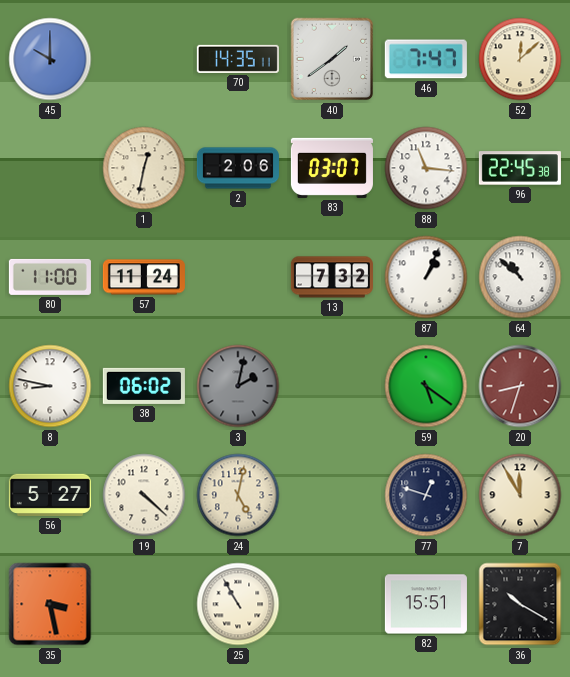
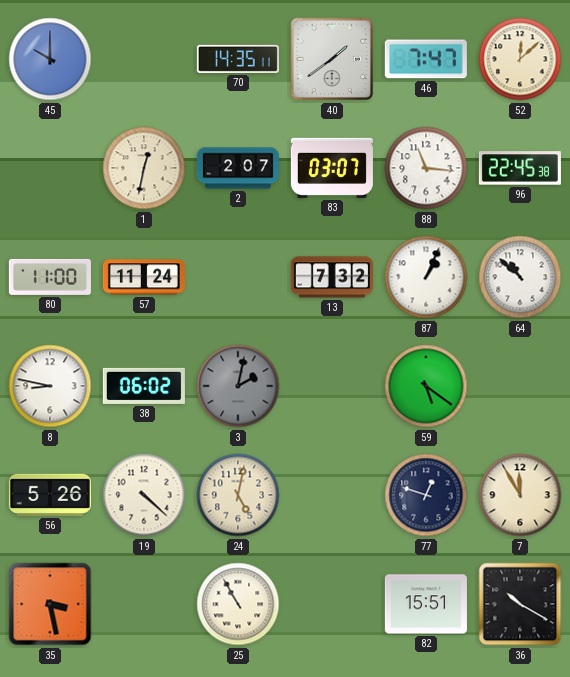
2: 2:06 -> 2:07 (238, 168)
20: 8:33 -> none (520, 386)
56: 5:27 -> 5:26 (50, 495)
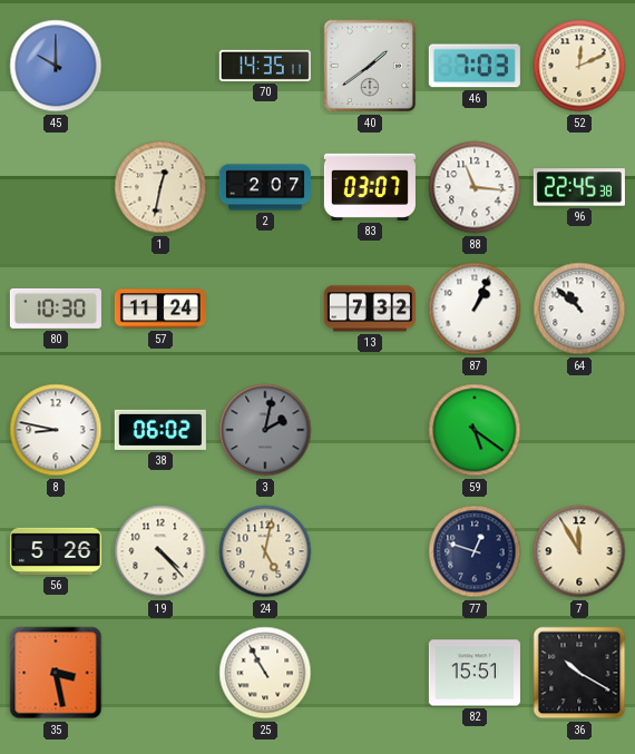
46: 7:47 -> 7:03 (475, 66)
52: 12:08 -> 12:11 (579, 66)
80: 11:00 -> 10:30 (56, 309)
19: 4:22 -> 4:23 (160, 551)
